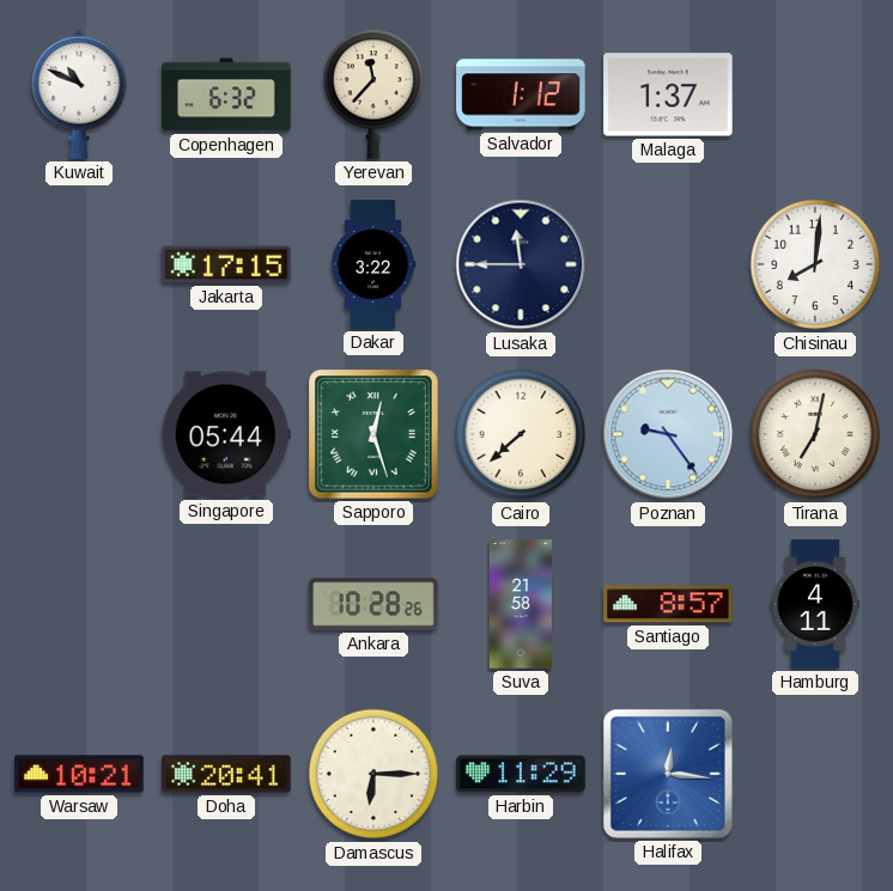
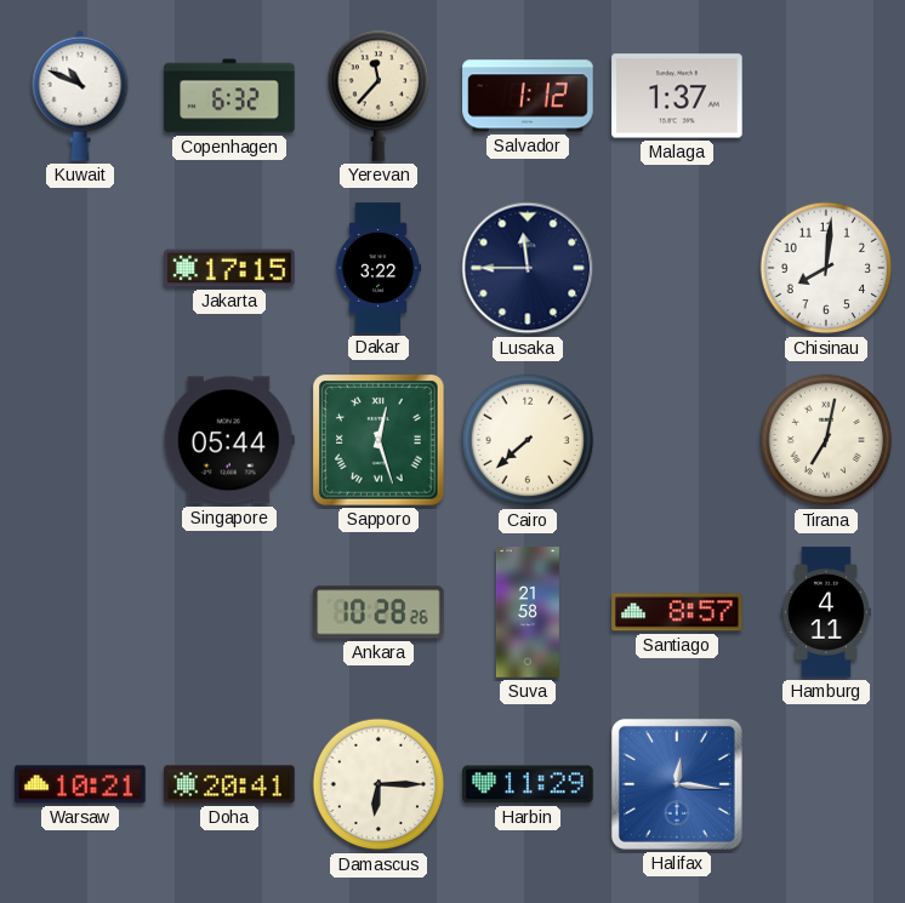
Poznan: 9:24 -> none (668, 434)
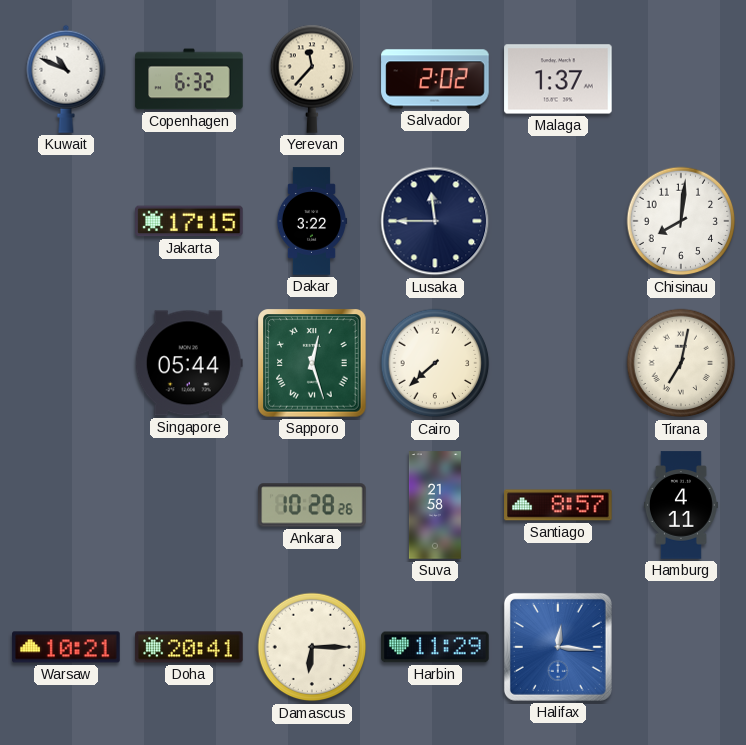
Salvador: 1:12 -> 2:02 (435, 79)
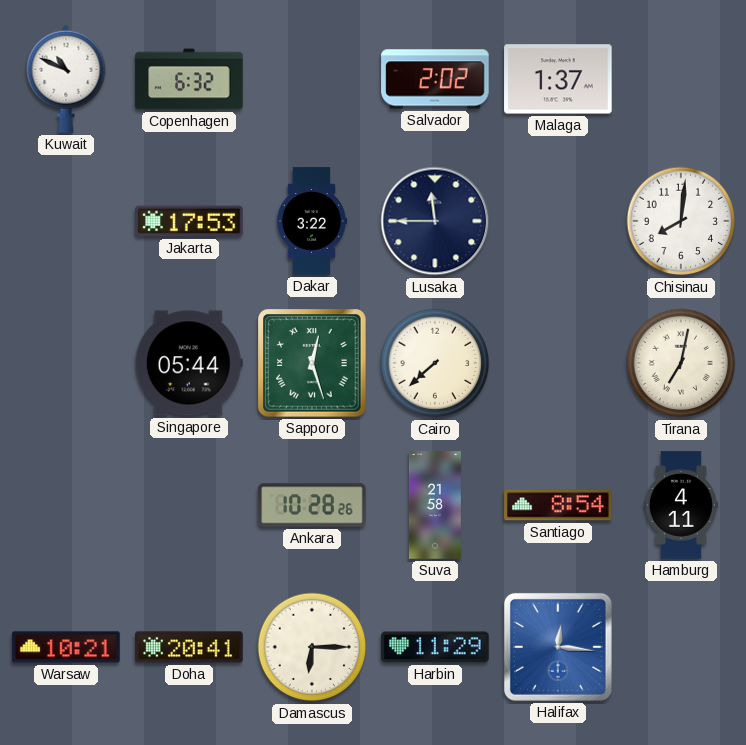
Yerevan: 11:37 -> none (312, 79)
Jakarta: 17:15 -> 17:53 (189, 221)
Santiago: 8:57 -> 8:54 (558, 505)
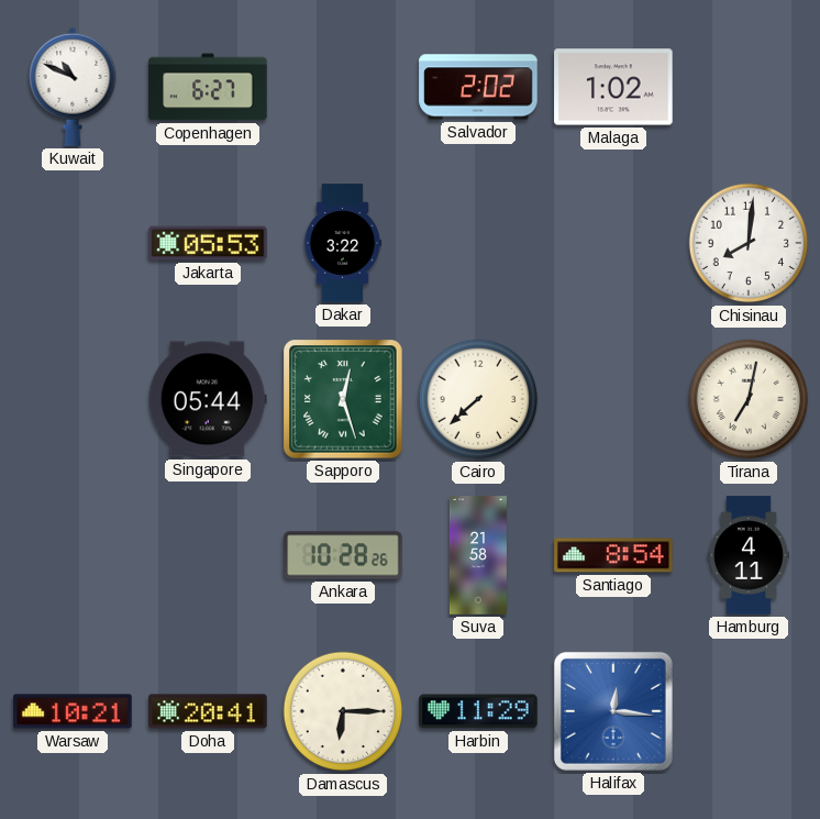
Copenhagen: 6:32 -> 6:27 (208, 87)
Malaga: 1:37 -> 1:02 (613, 87)
Jakarta: 17:53 -> 05:53 (208, 243)
Lusaka: 11:45 -> none (435, 221)
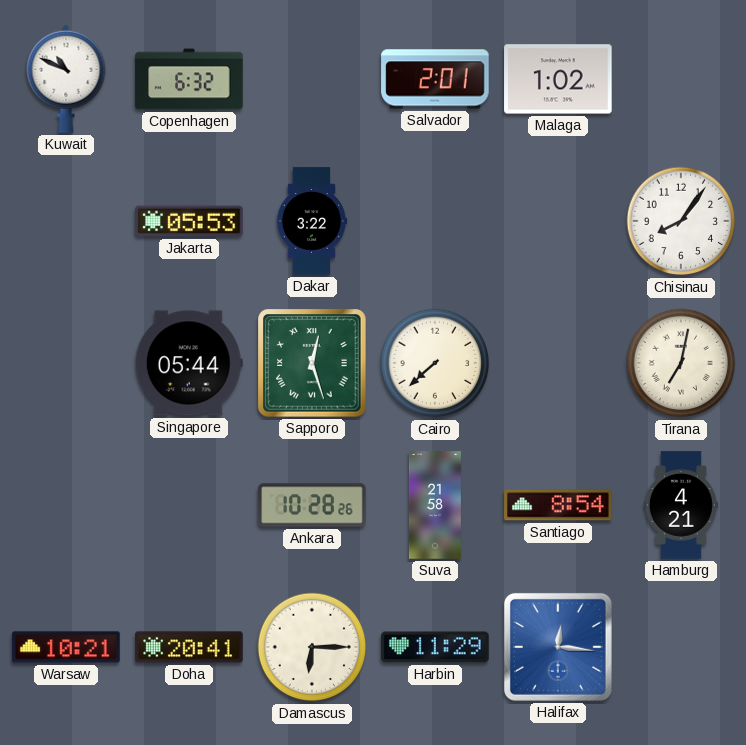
Copenhagen: 6:27 -> 6:32 (189, 79)
Salvador: 2:02 -> 2:01 (435, 79)
Chisinau: 8:01 -> 8:06 (681, 221)
Hamburg: 4:11 -> 4:21 (681, 505)
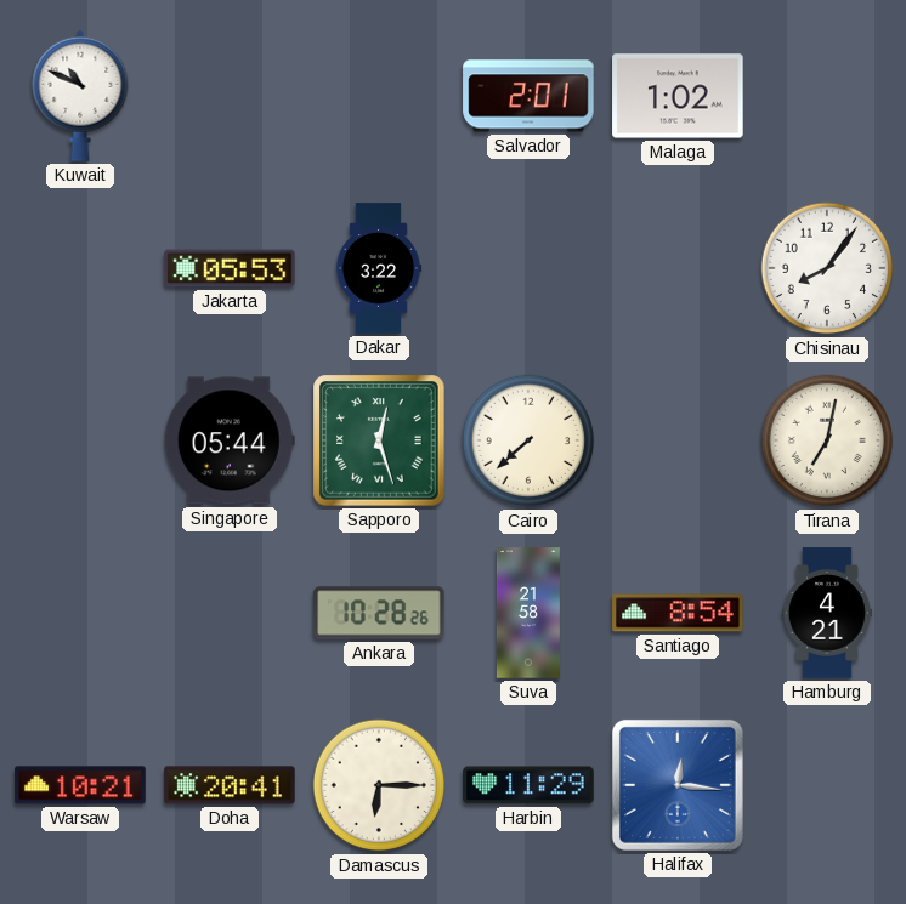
Copenhagen: 6:32 -> none (189, 79)
